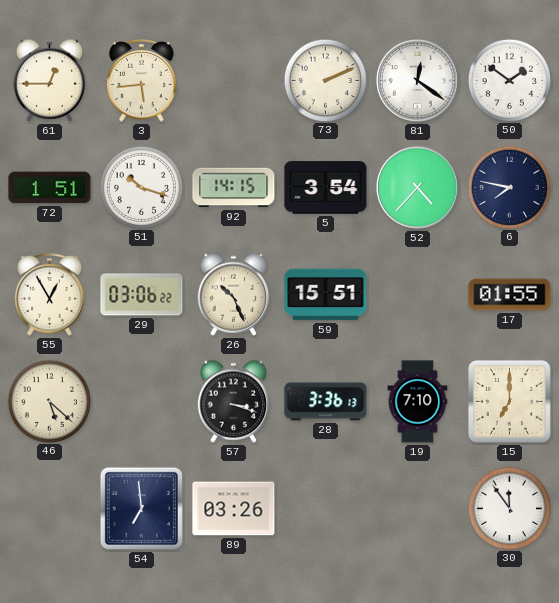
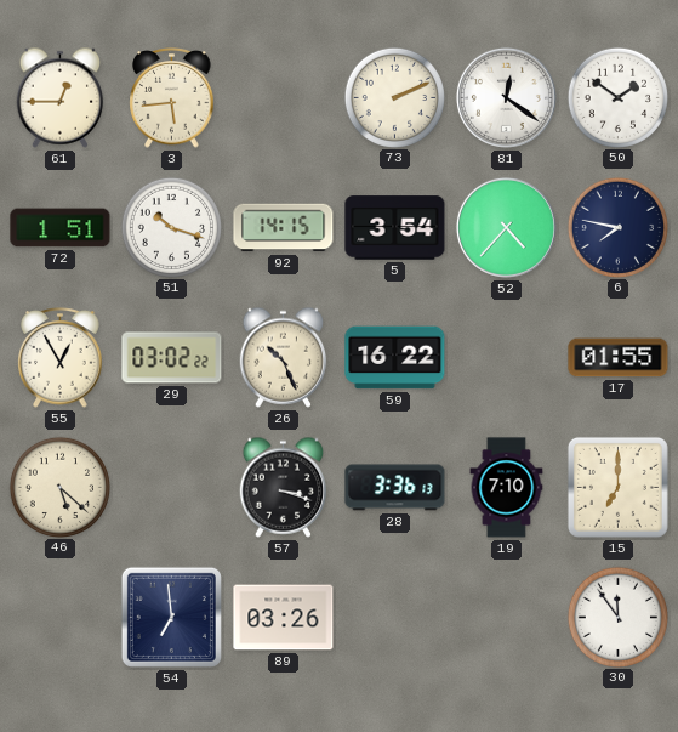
29: 03:06 -> 03:02 (172, 358)
59: 15:51 -> 16:22 (395, 358)
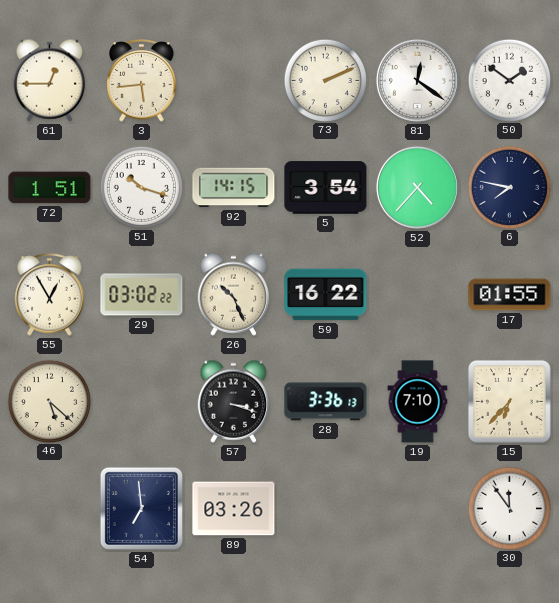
15: 7:00 -> 6:37 (509, 401)
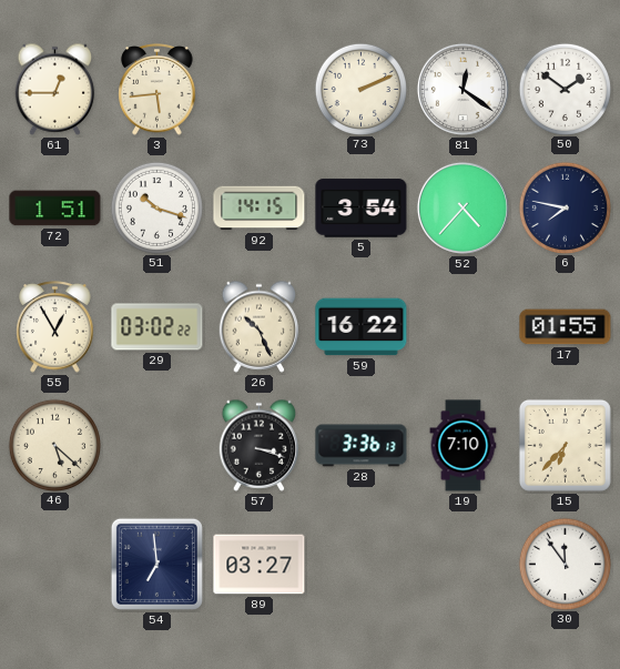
89: 03:26 -> 03:27 (260, 565)
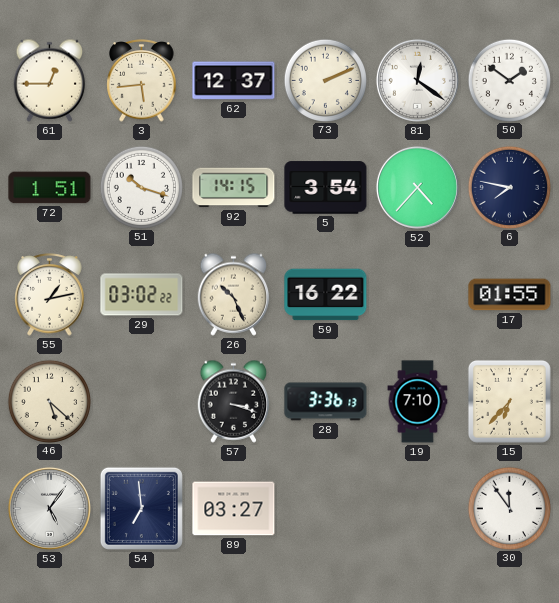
62: none -> 12:37 (234, 81)
55: 12:55 -> 1:13 (50, 295)
53: none -> 5:06 (49, 508)
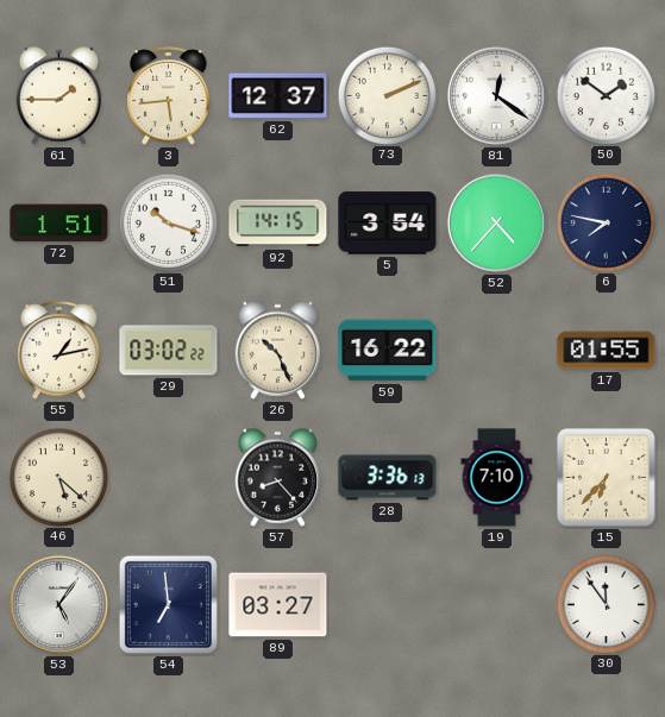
61: 12:45 -> 1:45 (59, 95)
57: 3:18 -> 8:23 (278, 477)
